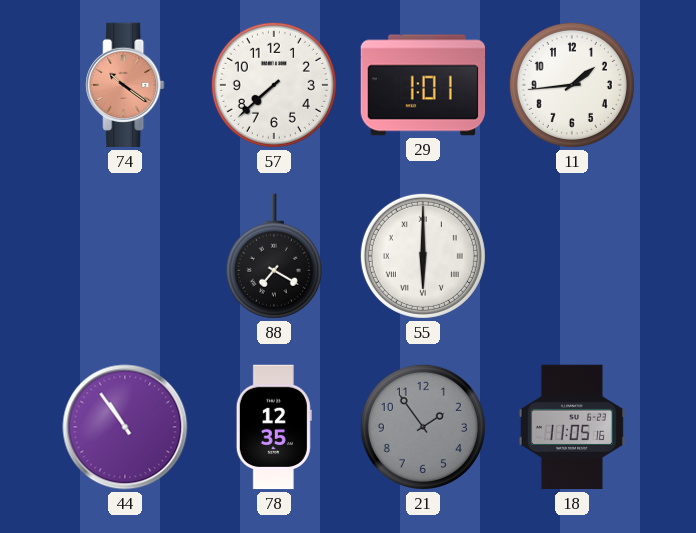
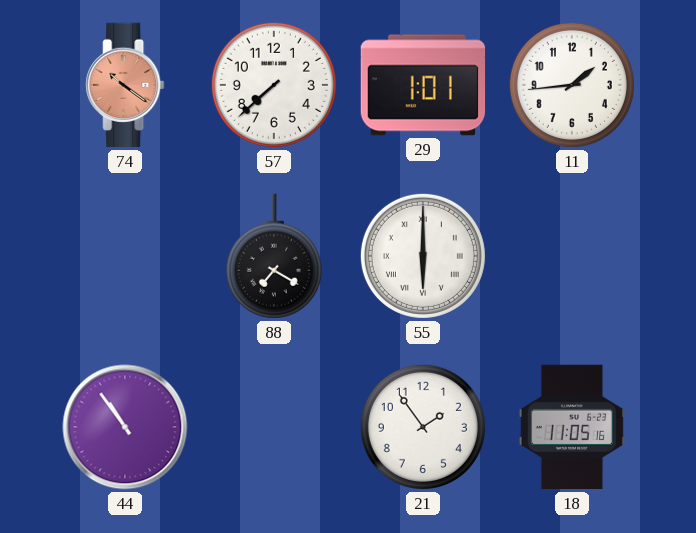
78: 12:35 -> none (274, 427)
21 dial: grey -> white (423, 427)
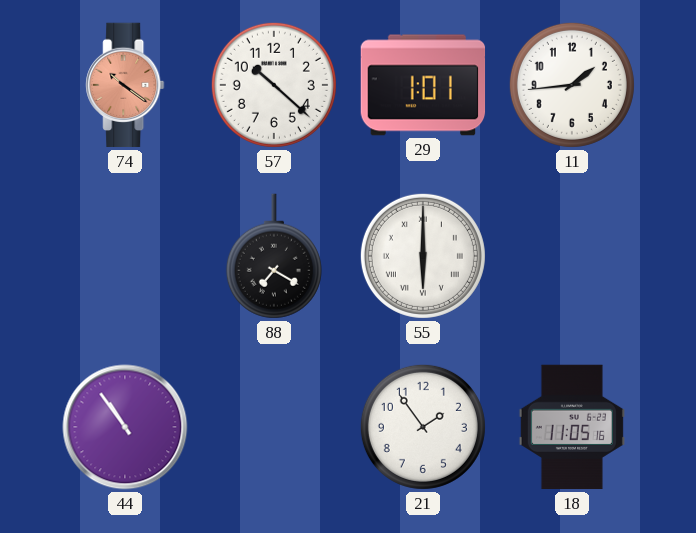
57: 7:38 -> 10:22 (274, 85)
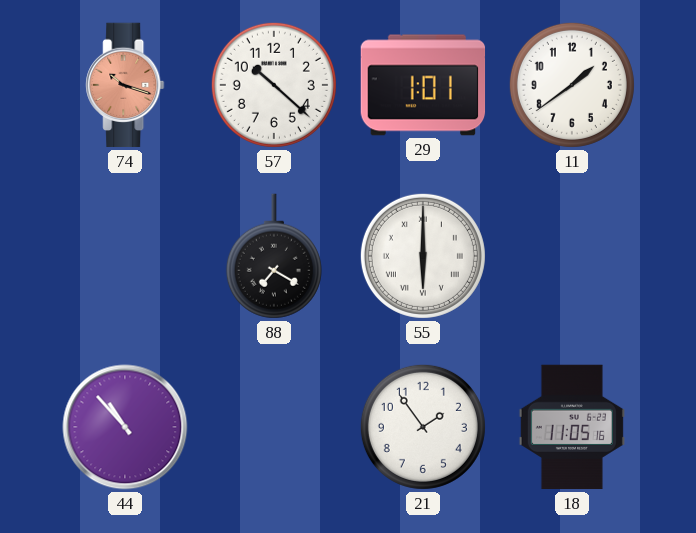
74: 10:21 -> 10:18 (125, 85)
11: 1:44 -> 1:39 (572, 85)
44: 10:54 -> 10:53 (125, 427)
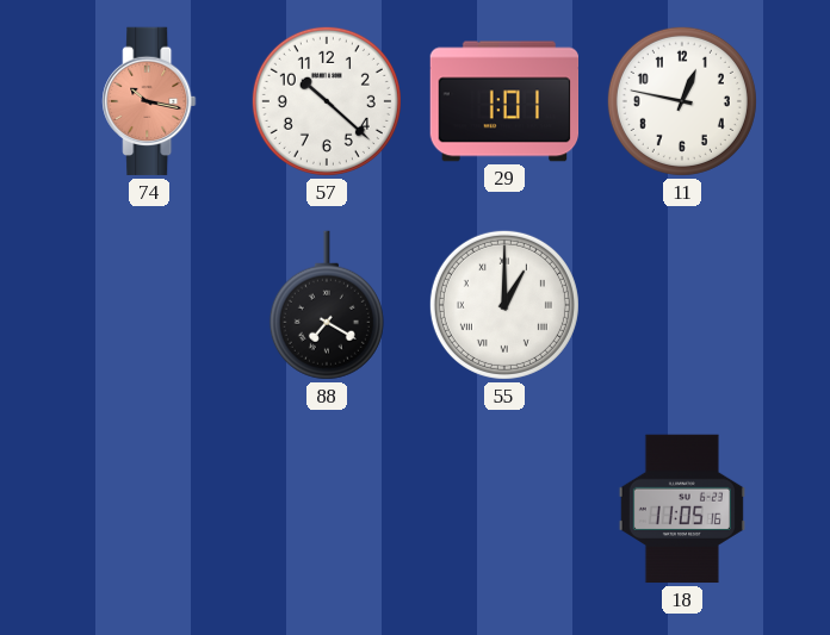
74: 10:18 -> 10:17 (149, 101)
11: 1:39 -> 12:47 (682, 101)
55: 6:00 -> 1:00 (504, 305)
44: 10:53 -> none (125, 427)
21: 1:54 -> none (423, 427)
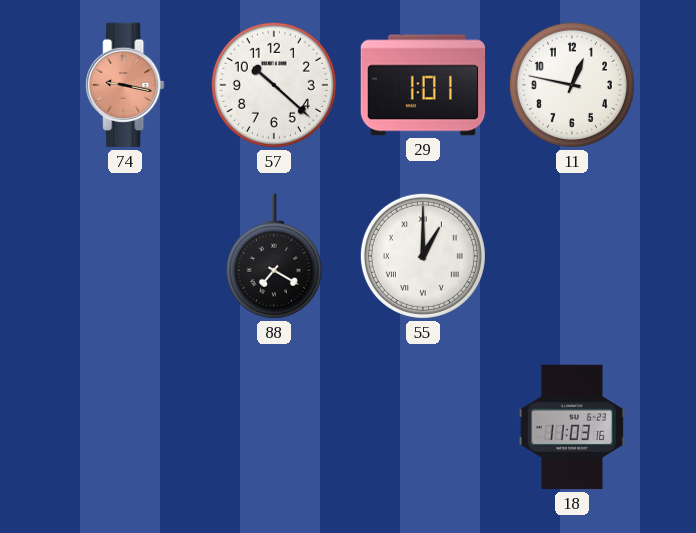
74: 10:17 -> 9:17 (125, 85)
18: 11:05 -> 11:03 (572, 427)
